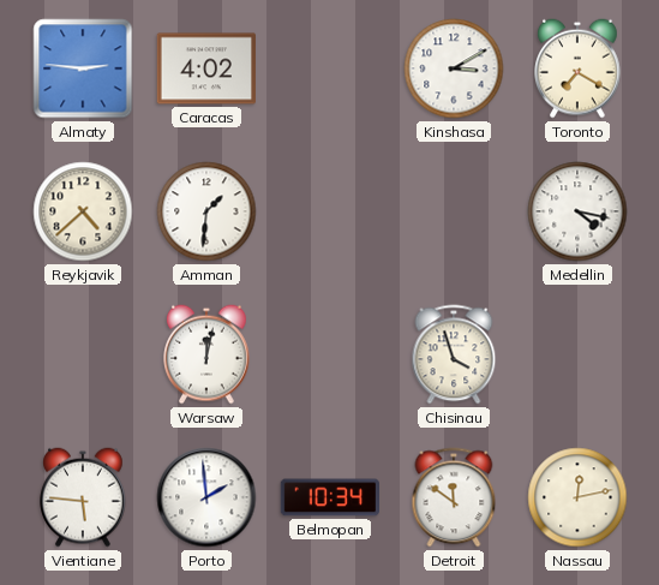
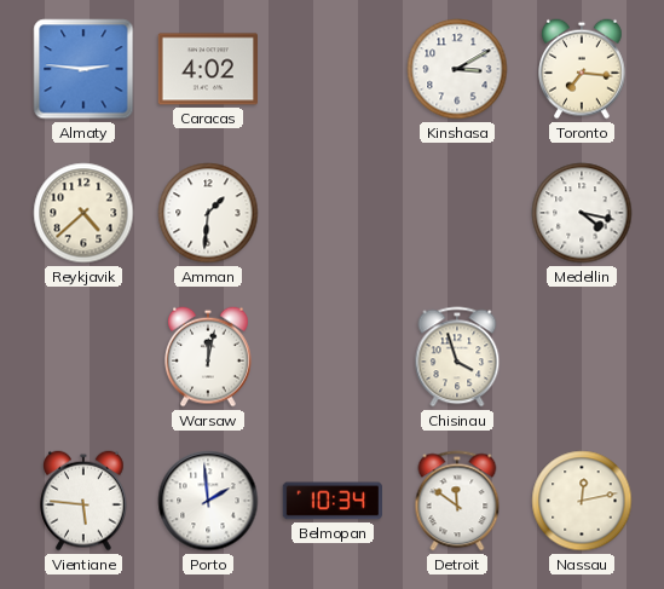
Toronto: 7:20 -> 7:16 (582, 69)
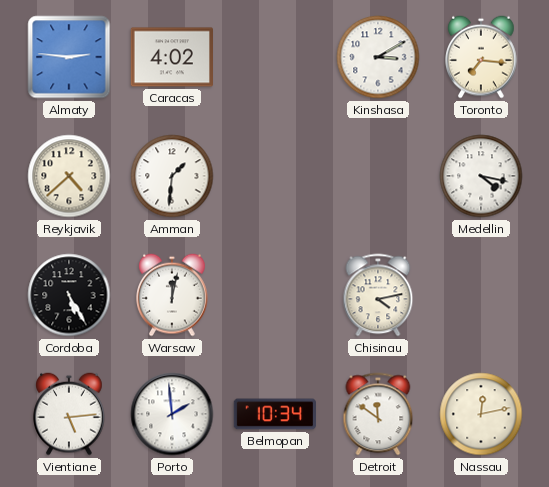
Cordoba: none -> 5:25 (69, 295)
Chisinau: 3:57 -> 4:13 (378, 295)
Vientiane: 5:46 -> 5:14 (69, 414)
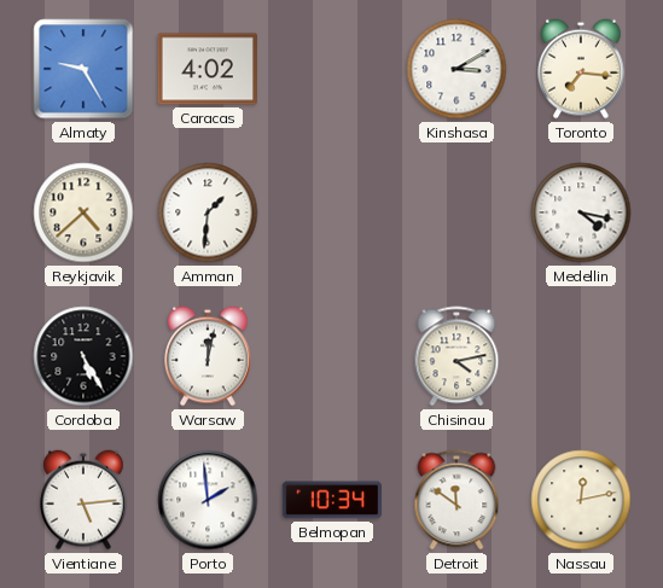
Almaty: 2:46 -> 9:25 (83, 69)
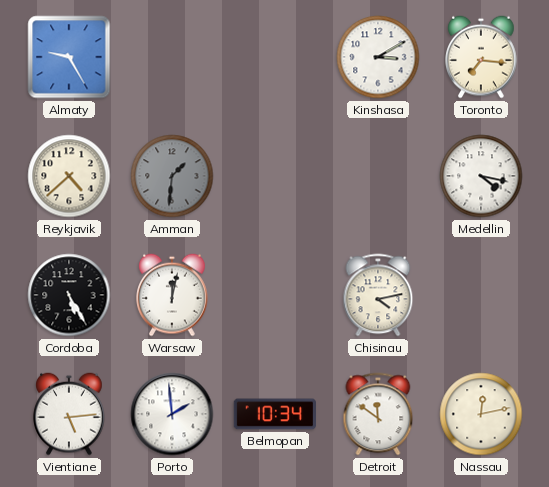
Caracas: 4:02 -> none (207, 69)
Amman dial: white -> grey (172, 176)
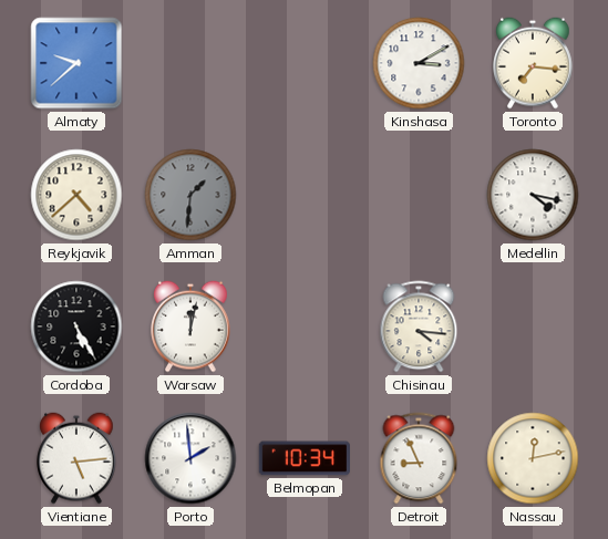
Almaty: 9:25 -> 9:38 (76, 63)
Chisinau: 4:13 -> 4:16 (419, 326)
Detroit: 11:51 -> 8:56 (419, 458)
